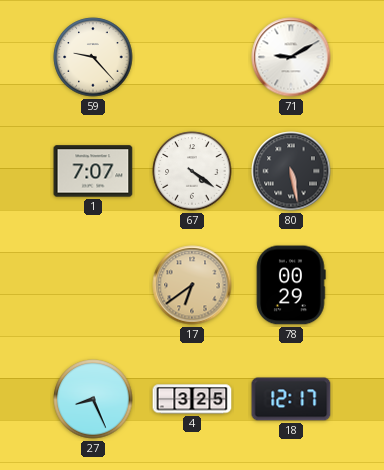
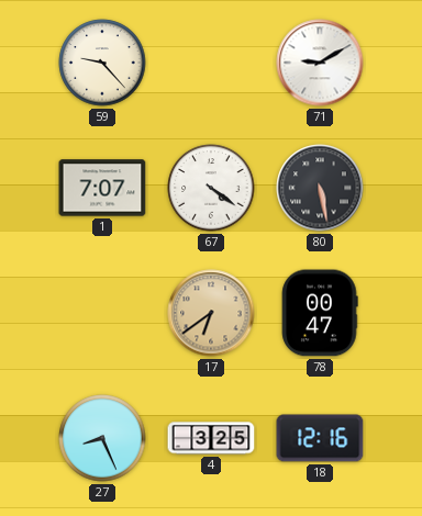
78: 00:29 -> 00:47 (320, 313)
18: 12:17 -> 12:16 (320, 438)
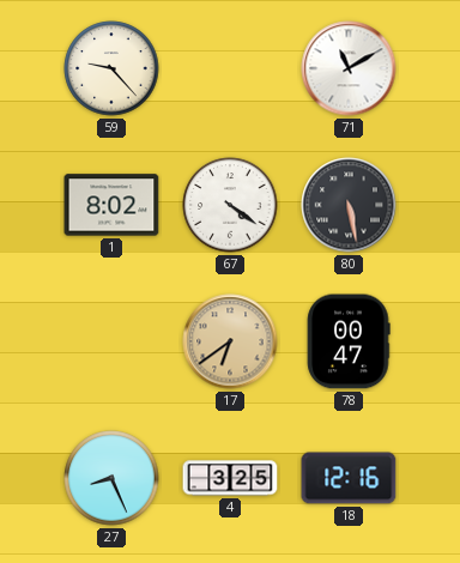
71: 9:10 -> 11:10 (349, 68)
1: 7:07 -> 8:02 (111, 205)
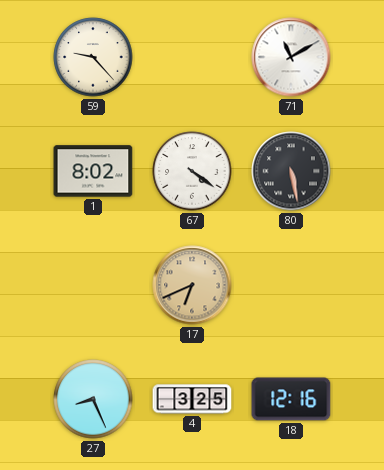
17: 6:39 -> 6:41 (192, 285)
78: 00:47 -> none (349, 341)
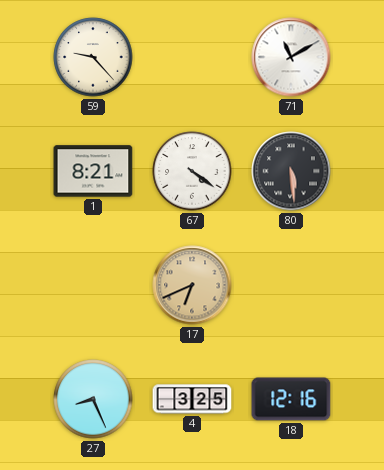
1: 8:02 -> 8:21 (93, 171)
80: 5:28 -> 5:29 (291, 171)
